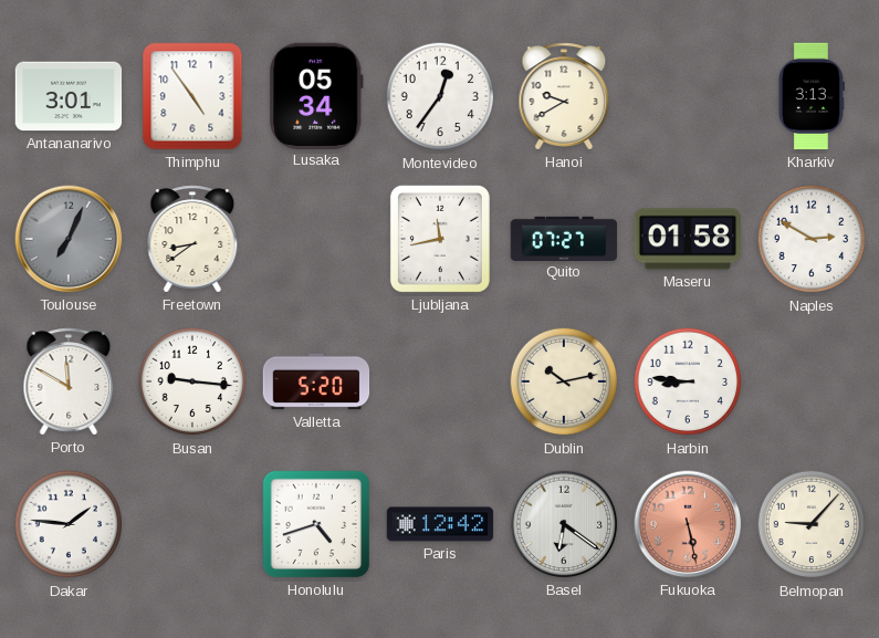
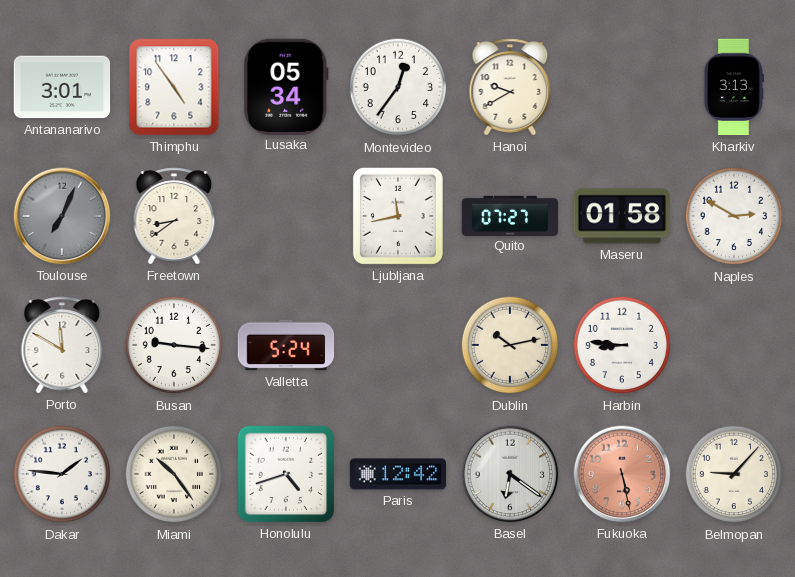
Valletta: 5:20 -> 5:24 (286, 345)
Miami: none -> 10:24 (174, 474)
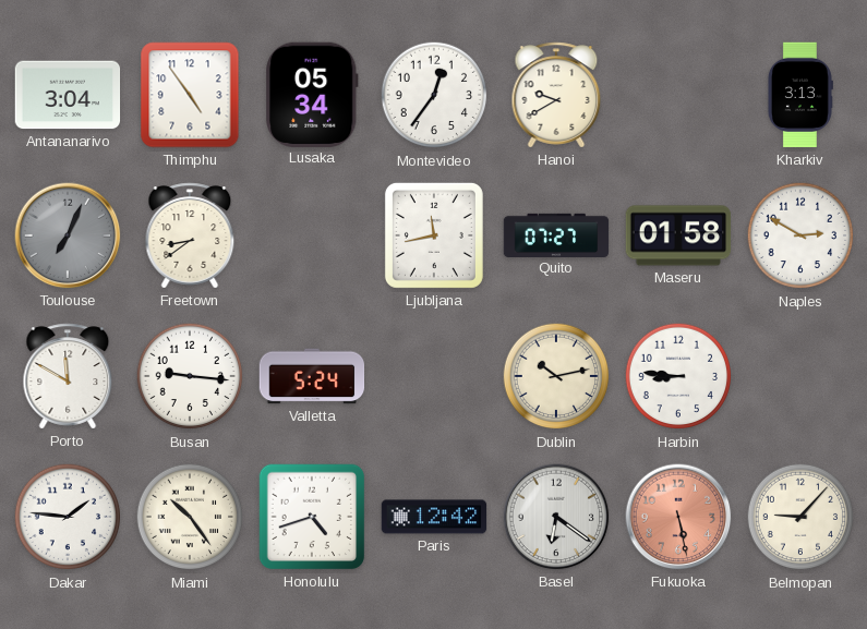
Antananarivo: 3:01 -> 3:04 (68, 95)
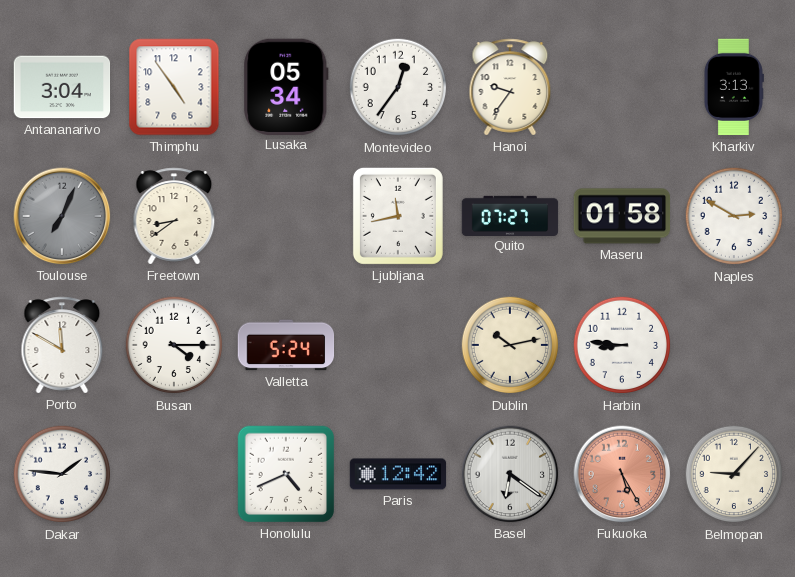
Hanoi: 9:40 -> 9:36 (510, 87)
Busan: 9:16 -> 4:15 (174, 345)
Miami: 10:24 -> none (190, 517)
Honolulu: 4:42 -> 4:41 (286, 474)
Fukuoka: 5:28 -> 5:25 (622, 474)
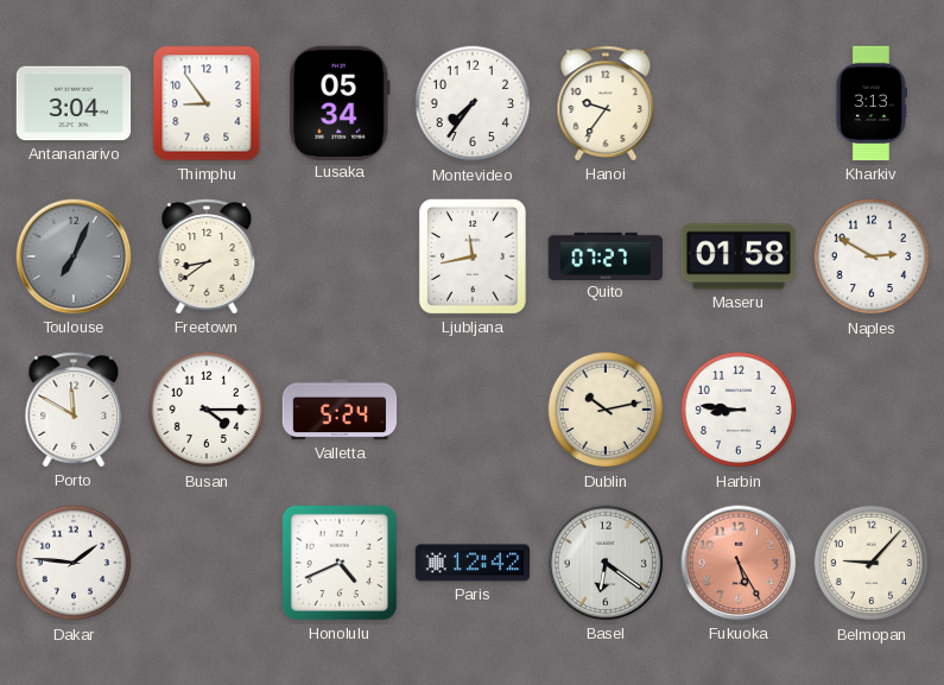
Thimphu: 4:54 -> 8:54 (207, 103)
Montevideo: 12:36 -> 7:36 (473, 103)
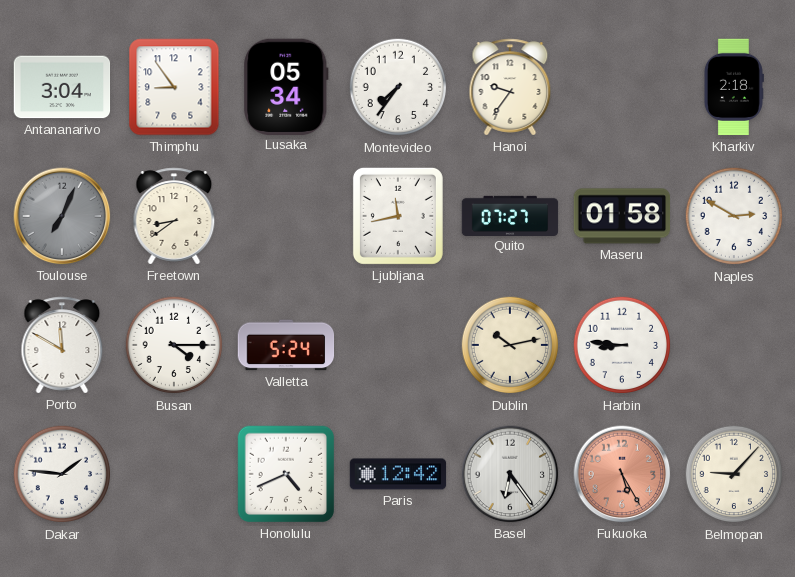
Kharkiv: 3:13 -> 2:18 (733, 87)
Basel: 6:21 -> 6:24 (510, 474)
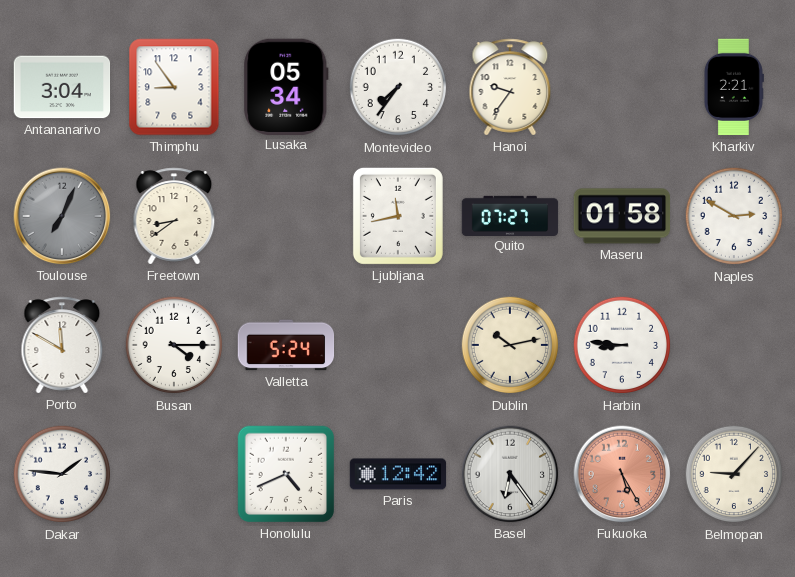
Kharkiv: 2:18 -> 2:21 (733, 87)
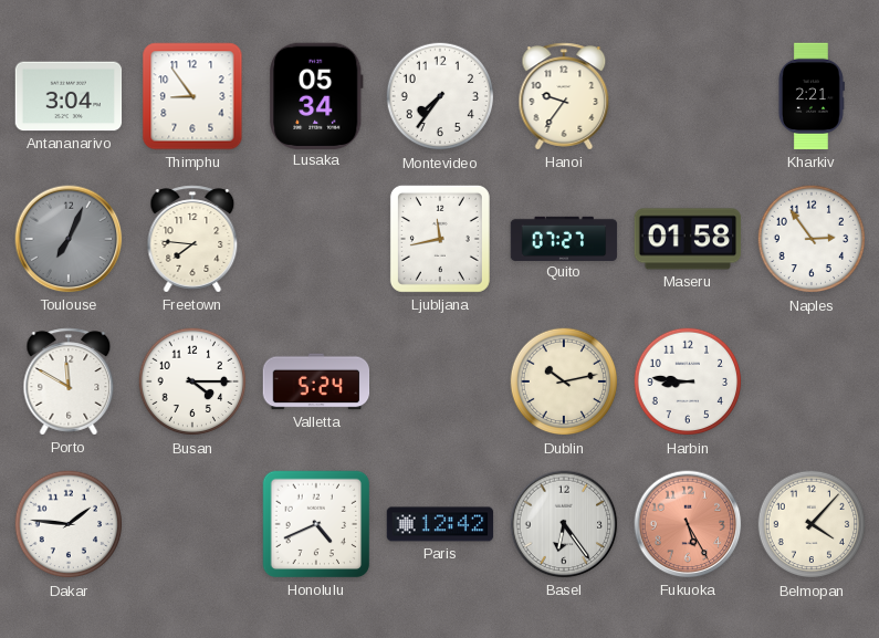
Freetown: 8:39 -> 7:46 (192, 239)
Naples: 2:50 -> 2:54 (812, 239)
Belmopan: 9:07 -> 4:07 (812, 524)
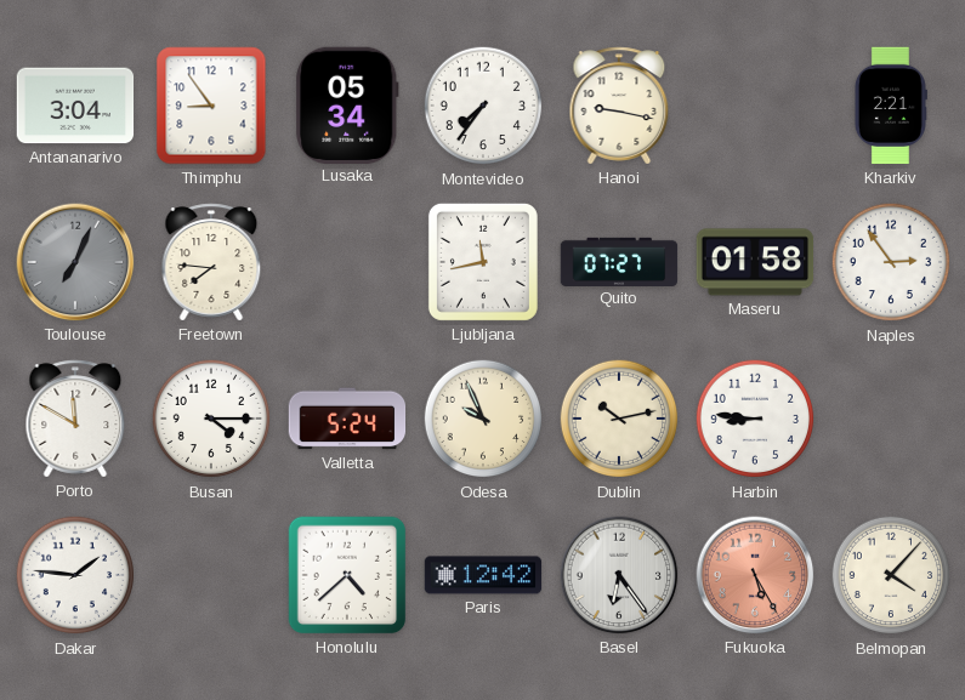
Hanoi: 9:36 -> 9:17 (619, 106)
Odesa: none -> 9:56 (483, 419)
Honolulu: 4:41 -> 4:38 (347, 575)
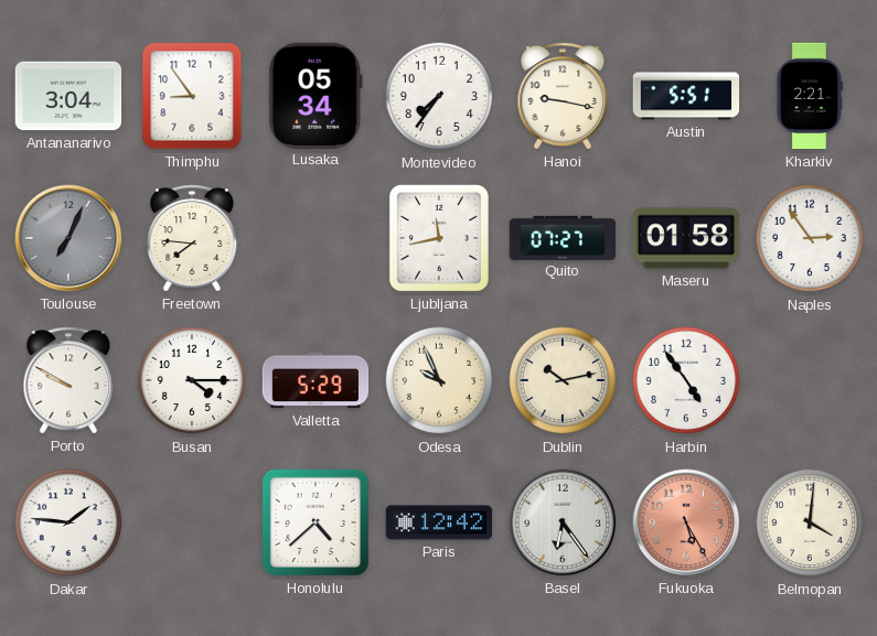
Austin: none -> 5:51 (686, 96)
Porto: 11:50 -> 9:50 (68, 380)
Valletta: 5:24 -> 5:29 (315, 380)
Harbin: 8:46 -> 4:54 (686, 380)
Belmopan: 4:07 -> 4:01 (810, 522)
